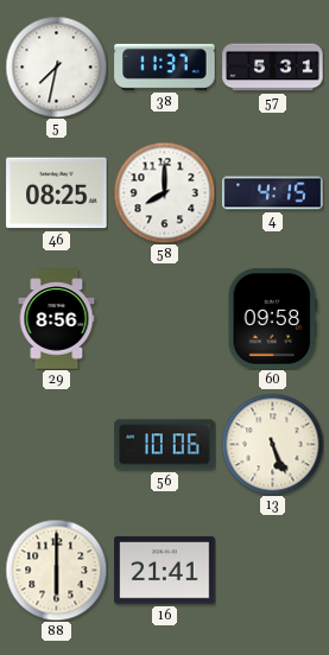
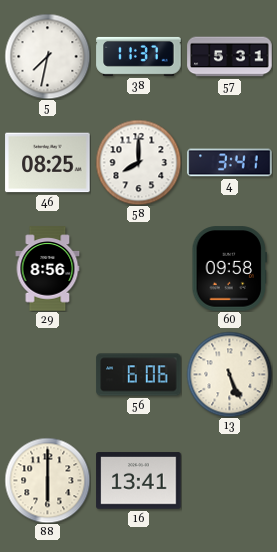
4: 4:15 -> 3:41 (230, 163)
56: 10:06 -> 6:06 (139, 375)
16: 21:41 -> 13:41 (139, 481)
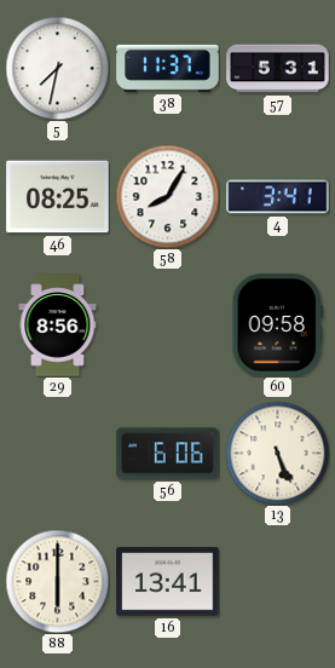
58: 8:00 -> 8:05 (167, 196)
